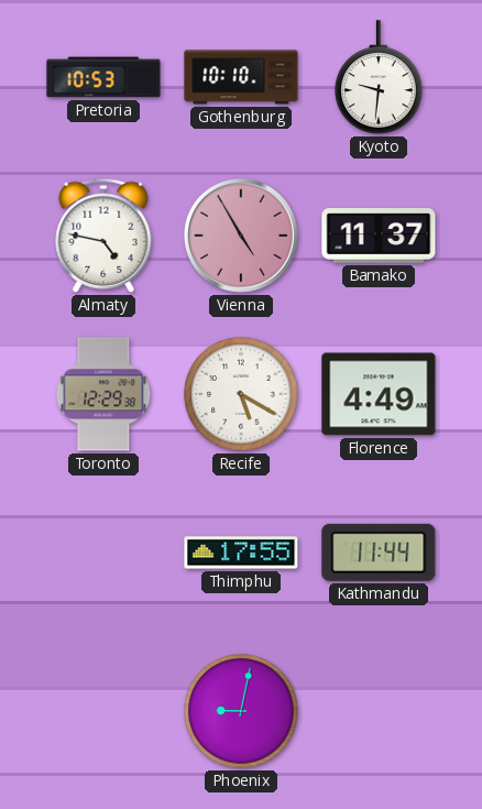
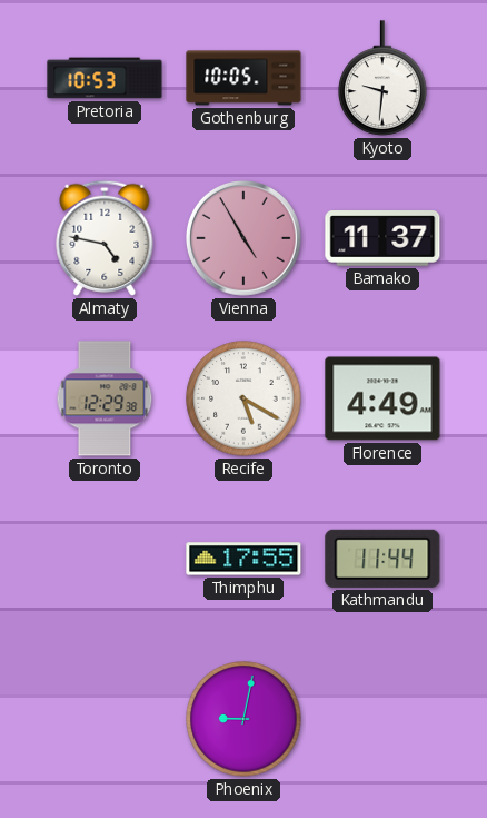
Gothenburg: 10:10 -> 10:05 (244, 78)
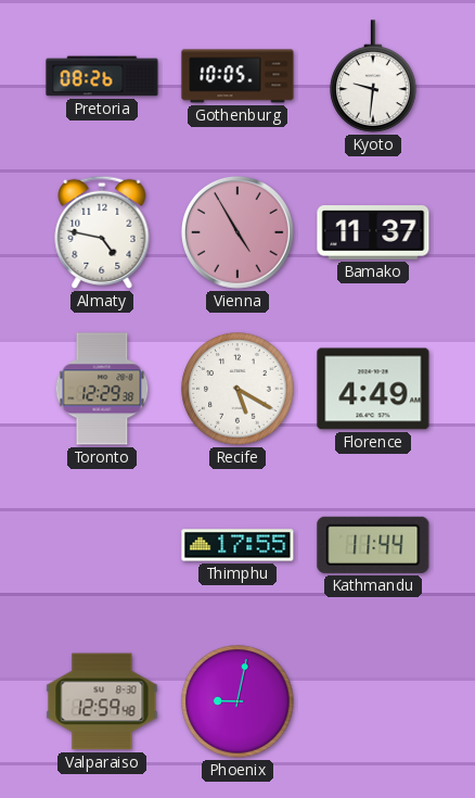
Pretoria: 10:53 -> 08:26 (102, 76)
Valparaiso: none -> 12:59 (102, 701)
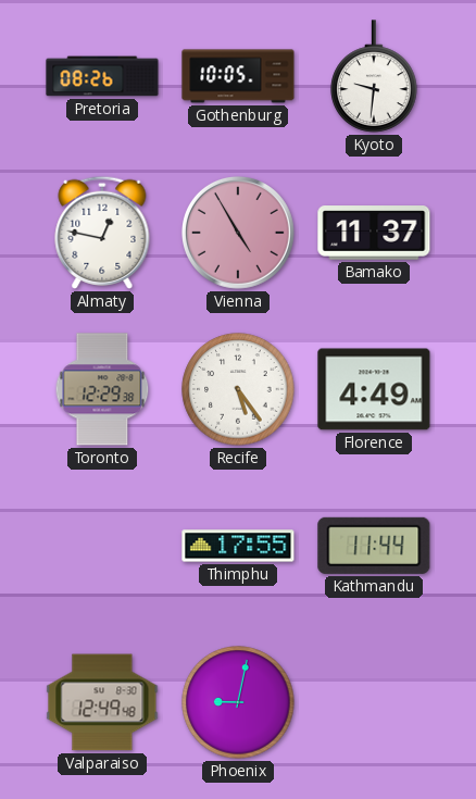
Almaty: 4:47 -> 12:47 (102, 233)
Recife: 5:20 -> 5:24 (238, 389)
Valparaiso: 12:59 -> 12:49 (102, 702)
